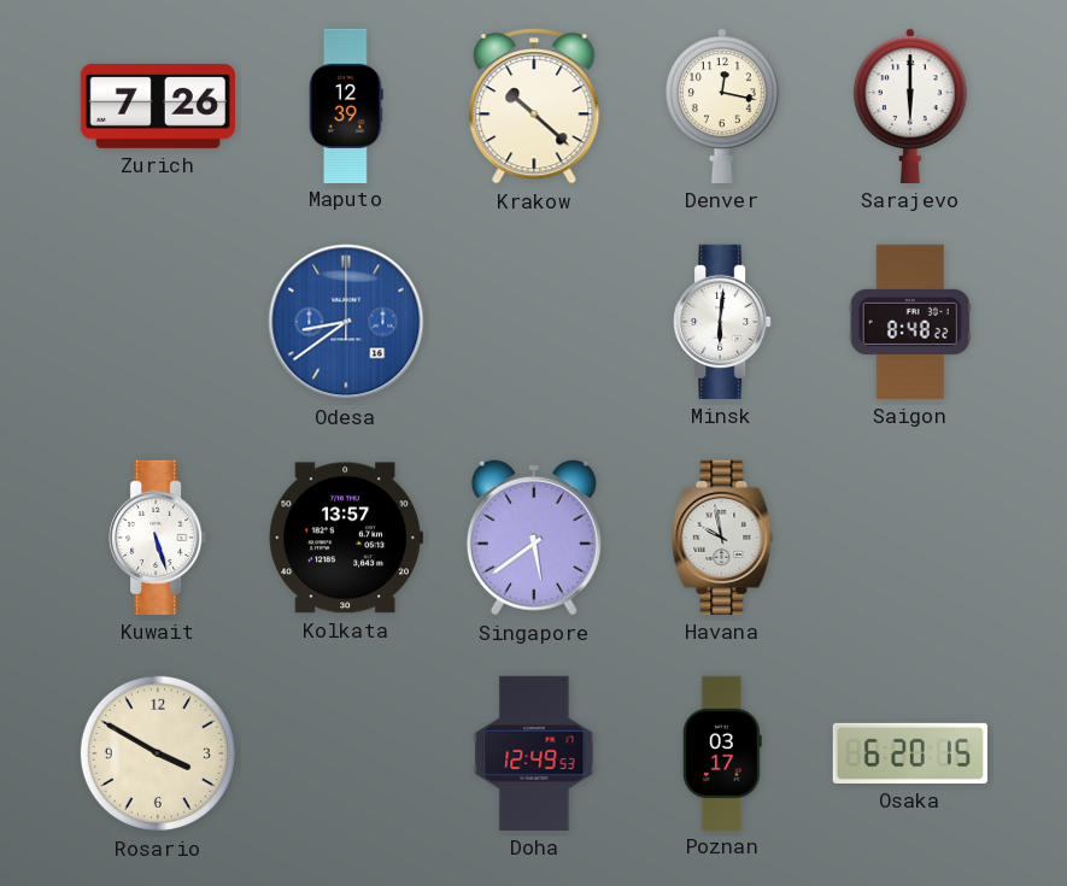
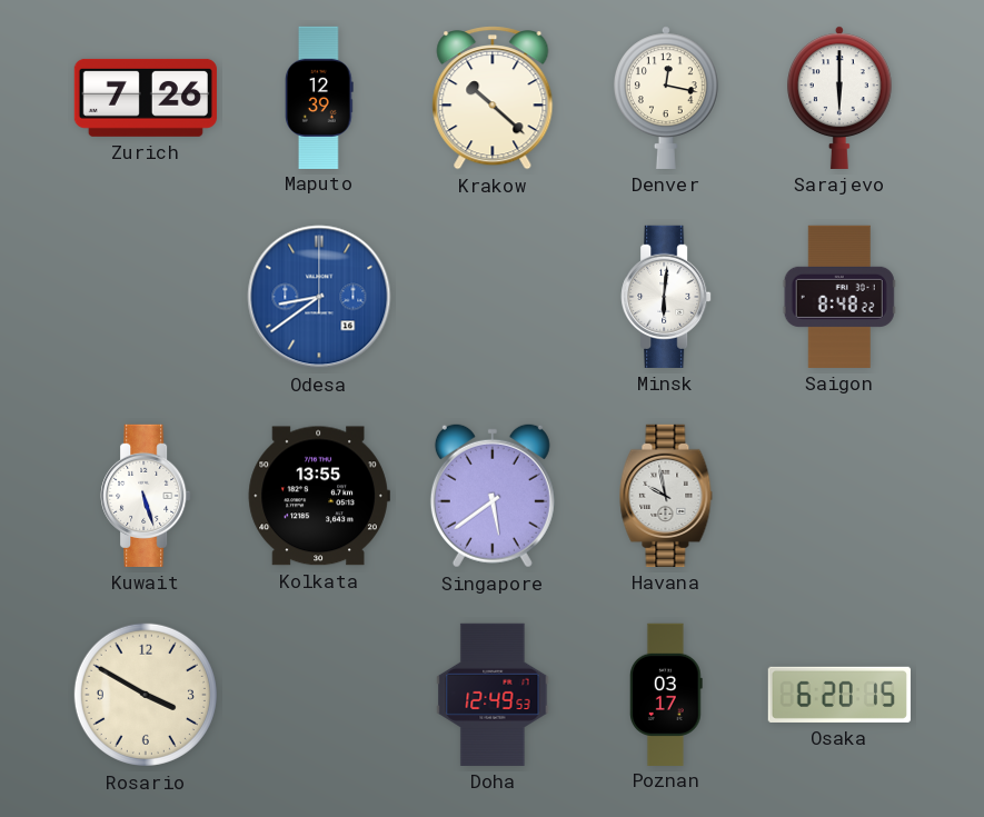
Kolkata: 13:57 -> 13:55 (319, 496)
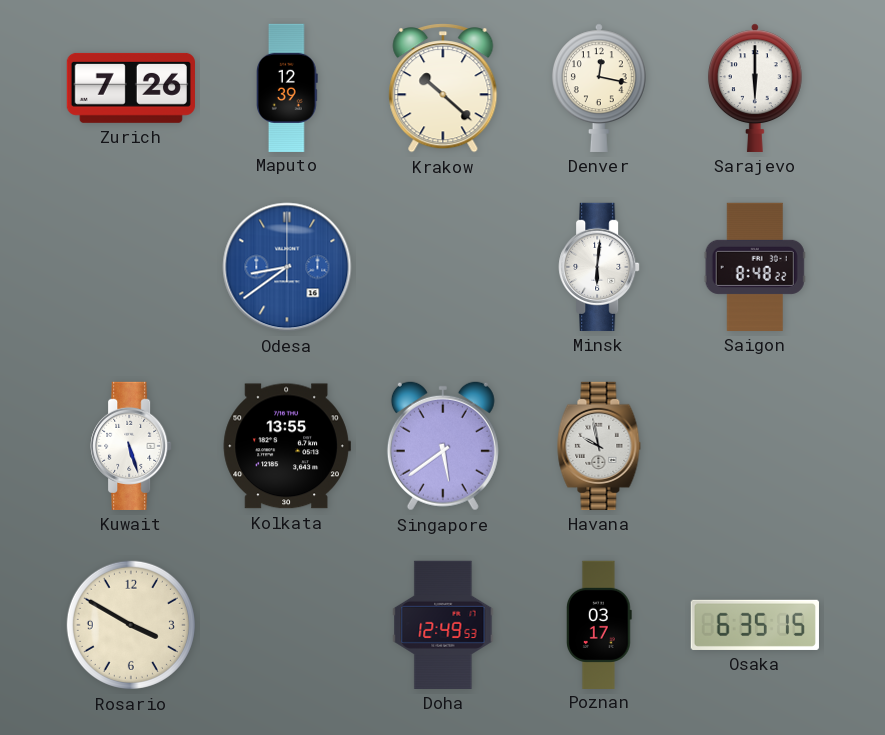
Osaka: 6:20 -> 6:35 (755, 625)
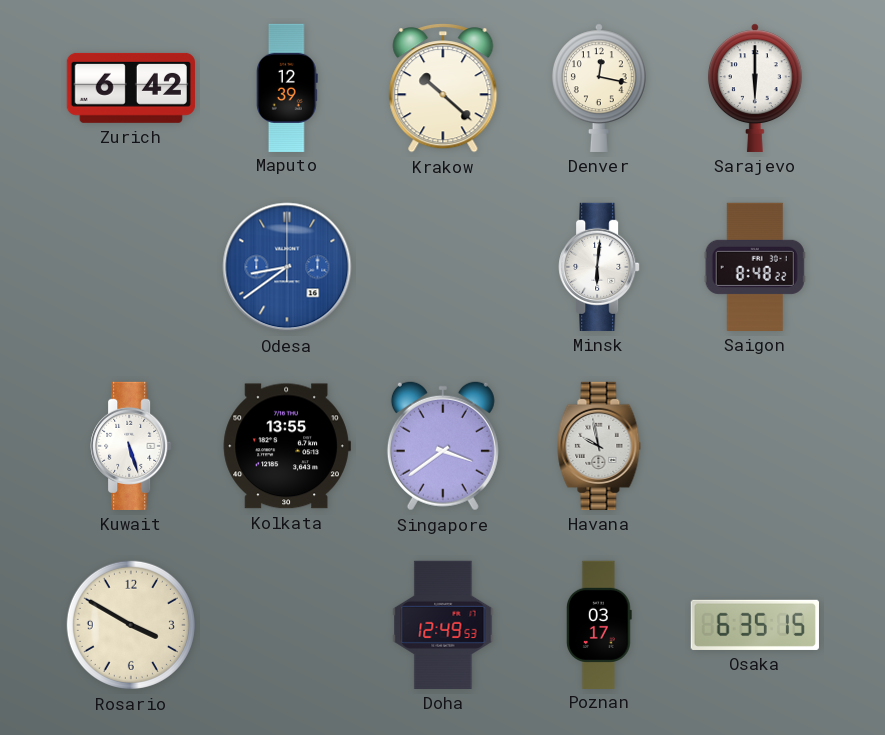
Zurich: 7:26 -> 6:42 (131, 88)
Singapore: 5:39 -> 3:39 (443, 446)
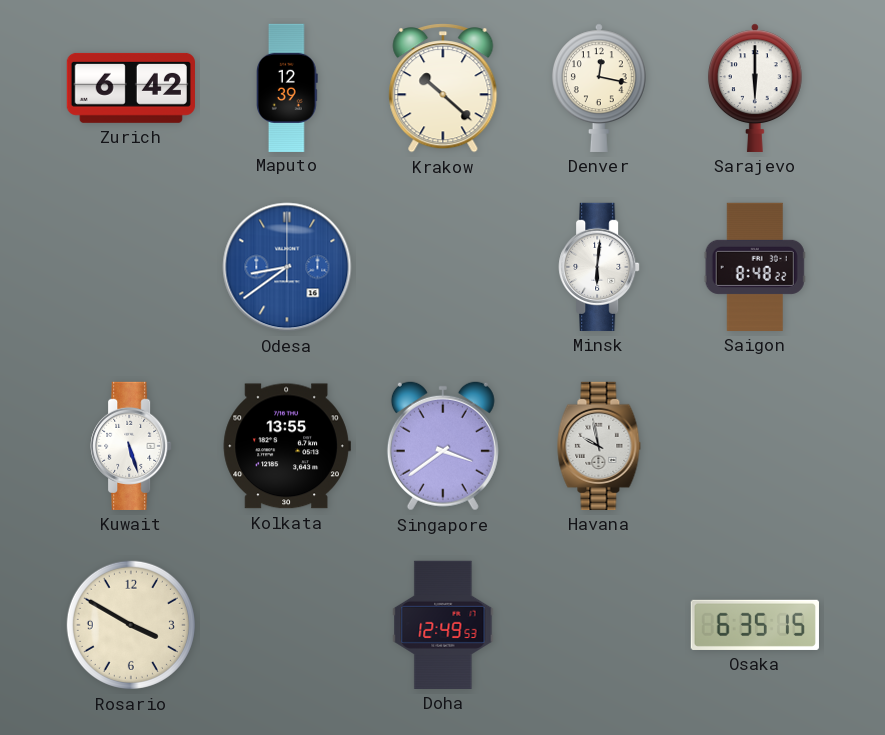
Poznan: 03:17 -> none (599, 624)
